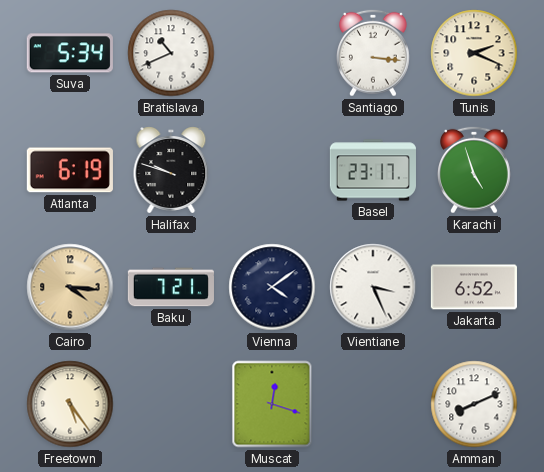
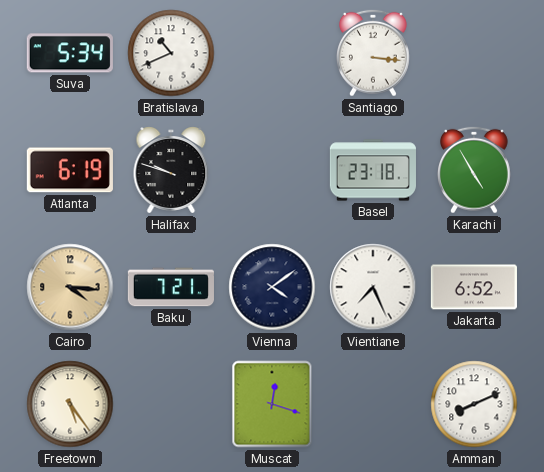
Tunis: 2:19 -> none (474, 53)
Basel: 23:17 -> 23:18 (372, 170)
Karachi: 4:57 -> 4:55 (475, 170)
Vientiane: 3:26 -> 7:26 (373, 287)
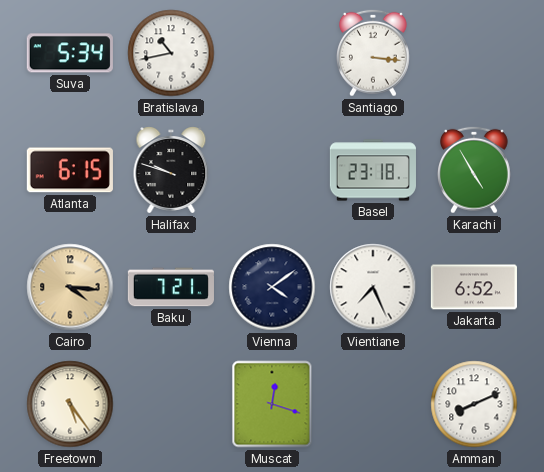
Bratislava: 10:41 -> 10:43 (171, 53)
Atlanta: 6:19 -> 6:15 (70, 170)
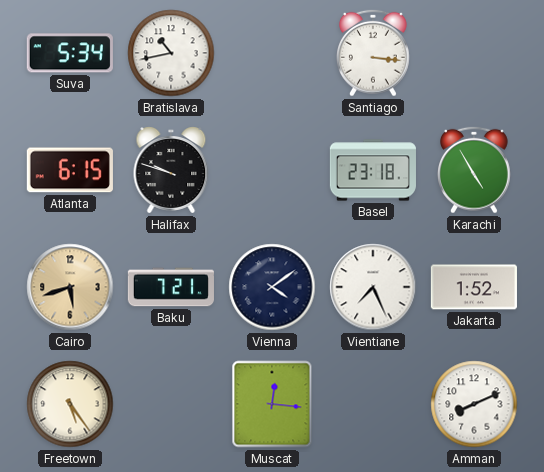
Cairo: 4:16 -> 5:42 (70, 287)
Jakarta: 6:52 -> 1:52 (474, 287)
Muscat: 12:18 -> 12:16 (272, 404)
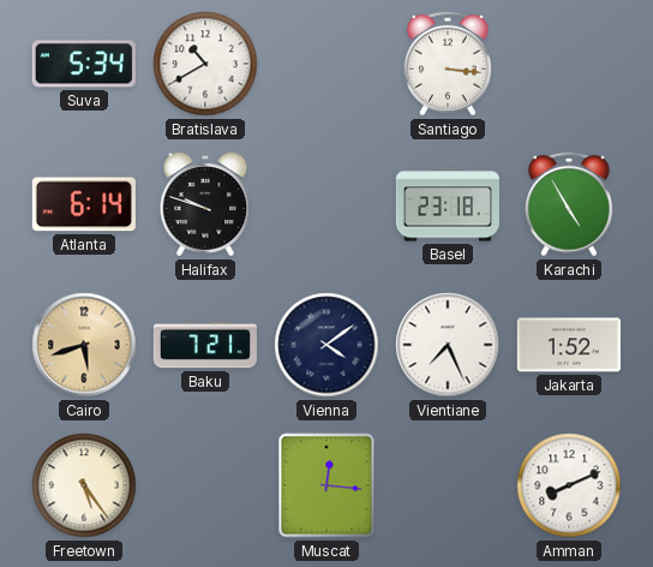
Bratislava: 10:43 -> 10:40 (205, 64)
Atlanta: 6:15 -> 6:14 (84, 204)
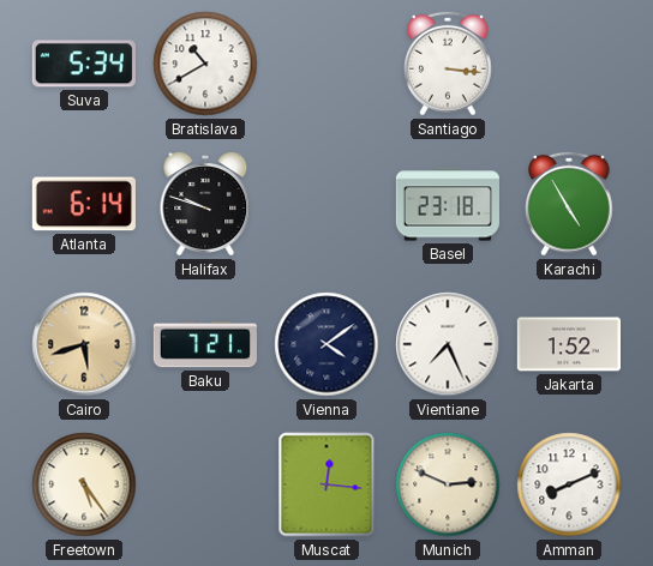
Munich: none -> 2:49 (448, 484)
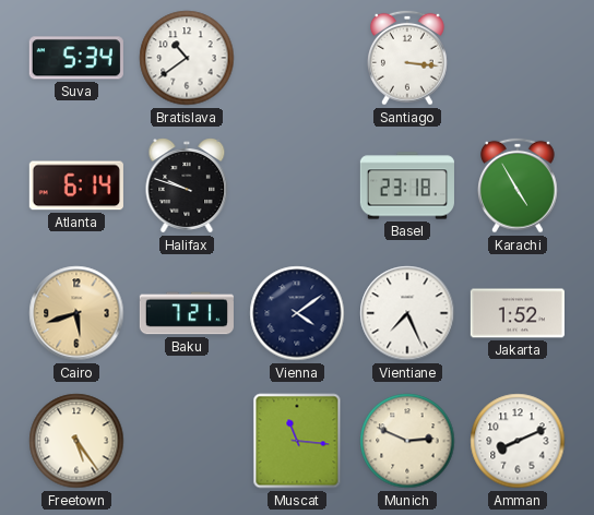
Bratislava: 10:40 -> 10:39 (187, 58)
Muscat: 12:16 -> 11:16 (297, 441)
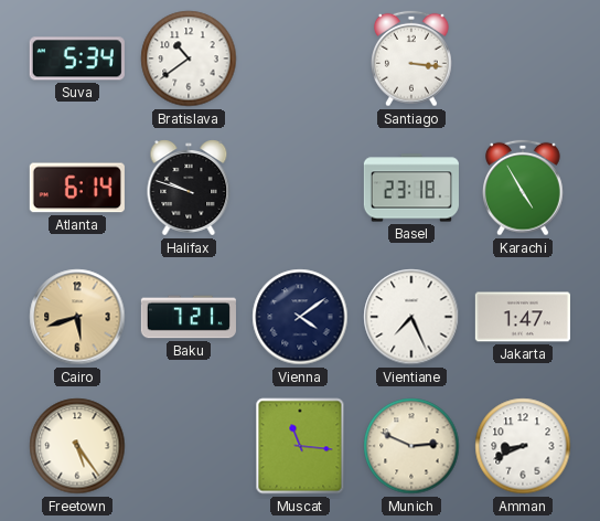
Jakarta: 1:52 -> 1:47 (523, 317)
Amman: 8:11 -> 8:41 (523, 446)
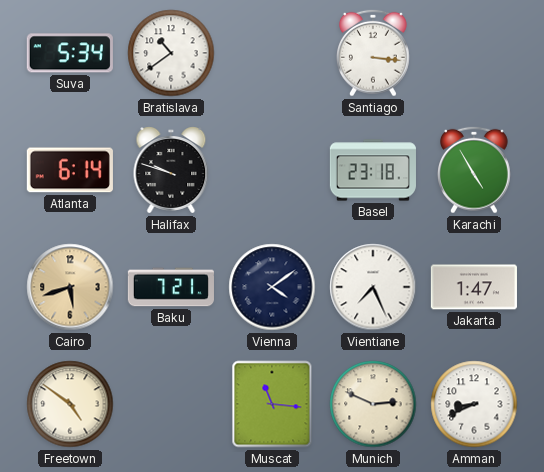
Freetown: 5:24 -> 4:51 (70, 404)
